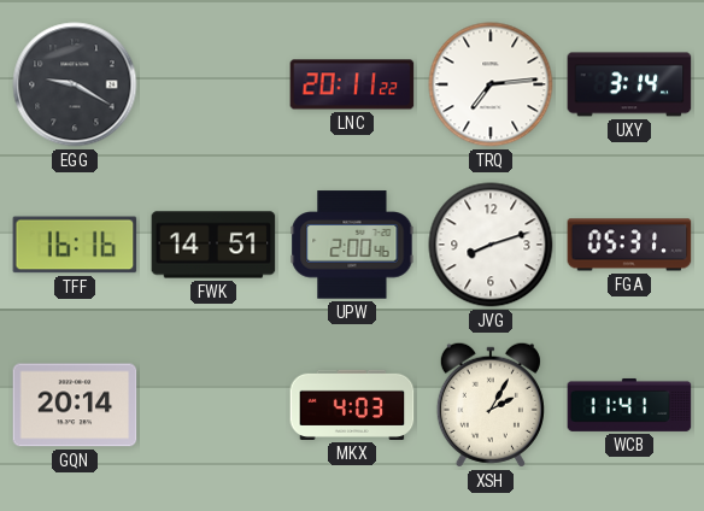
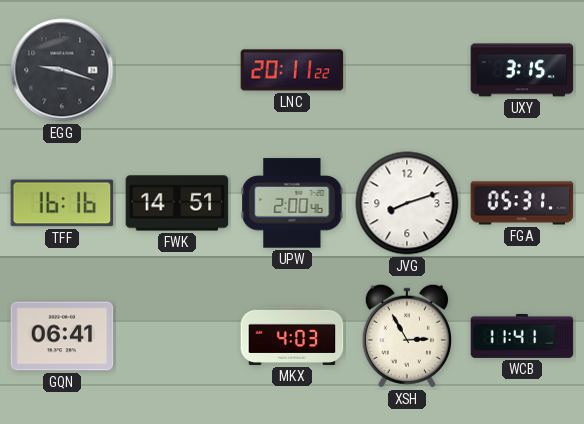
EGG: 9:20 -> 9:18 (62, 70)
TRQ: 7:14 -> none (491, 84)
UXY: 3:14 -> 3:15 (522, 70)
GQN: 20:14 -> 06:41 (62, 336)
XSH: 2:05 -> 2:55 (407, 336)
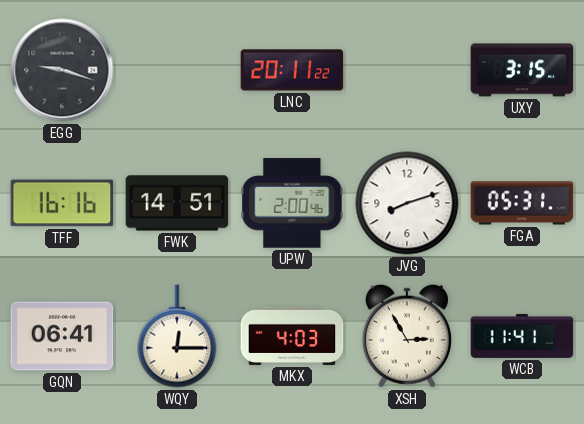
WQY: none -> 12:15 (177, 336)
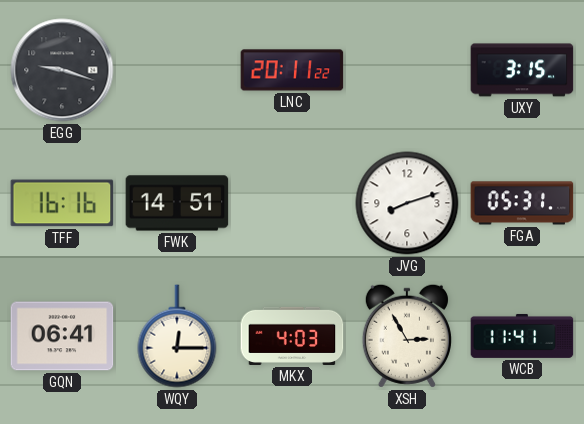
UPW: 2:00 -> none (292, 203)
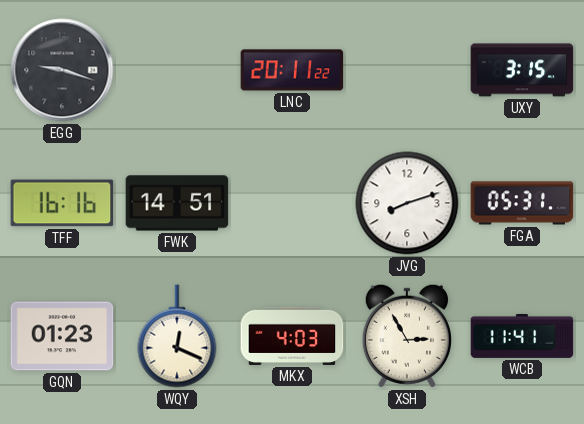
GQN: 06:41 -> 01:23 (62, 336)
WQY: 12:15 -> 12:19 (177, 336)
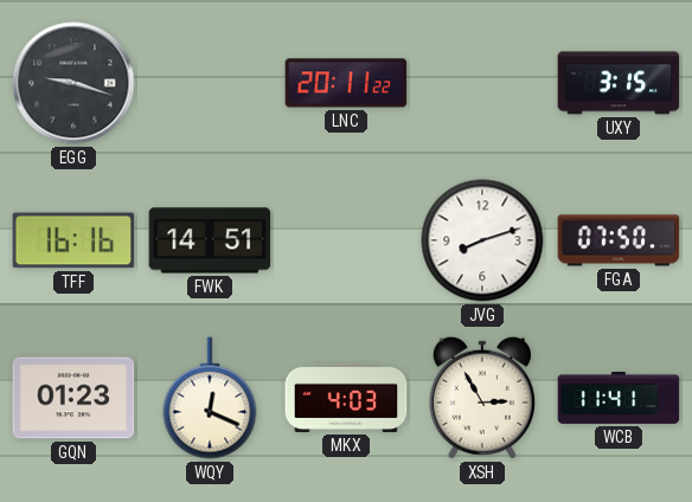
FGA: 05:31 -> 07:50 (619, 240)
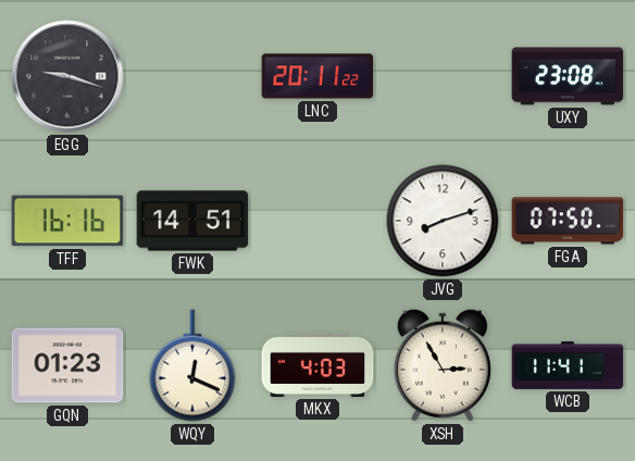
UXY: 3:15 -> 23:08 (568, 76)
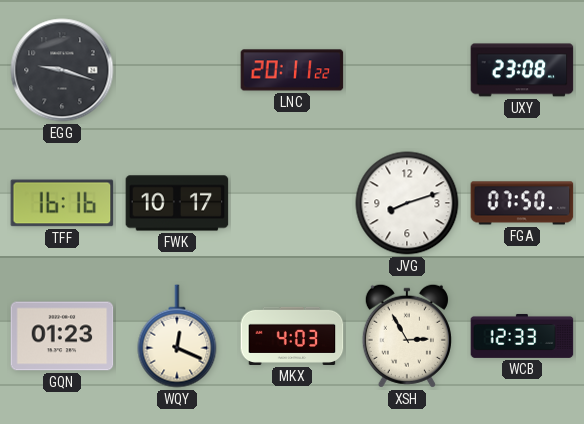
FWK: 14:51 -> 10:17 (177, 203)
WCB: 11:41 -> 12:33 (522, 336)
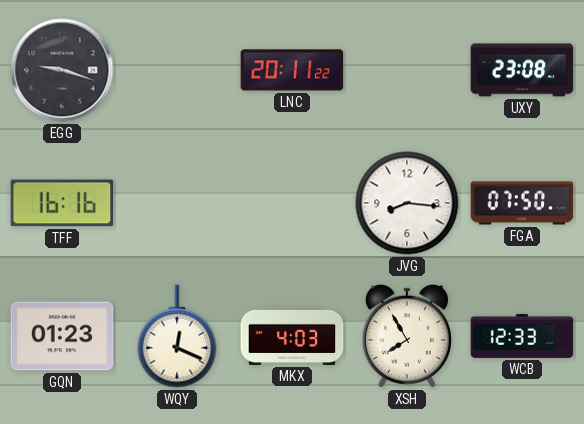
FWK: 10:17 -> none (177, 203)
JVG: 8:12 -> 8:16 (407, 203)
XSH: 2:55 -> 7:55 (407, 336)
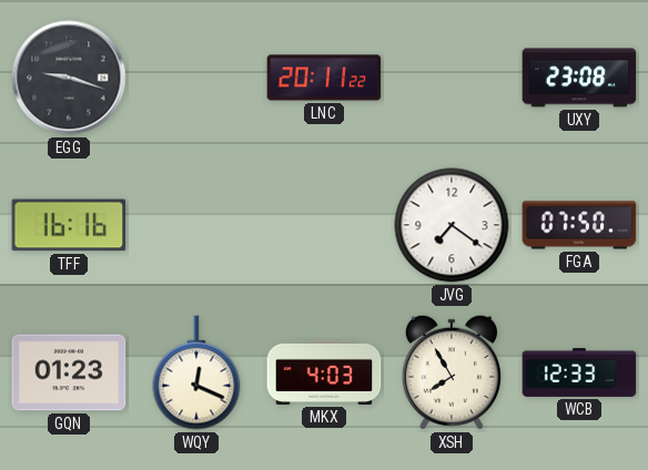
JVG: 8:16 -> 7:21 (452, 225)
